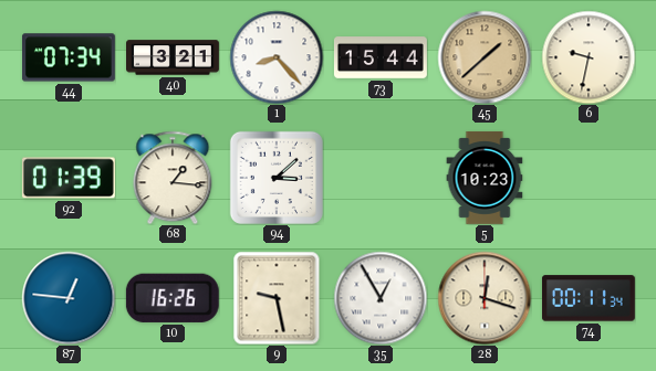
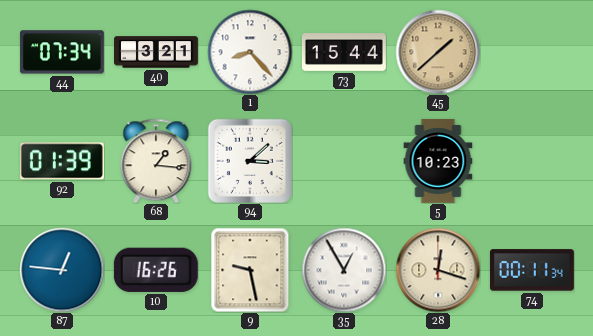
6: 9:32 -> none (589, 57)
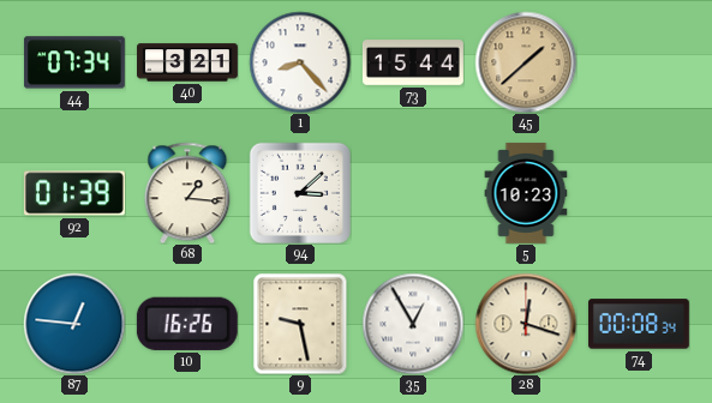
74: 00:11 -> 00:08 (639, 324)
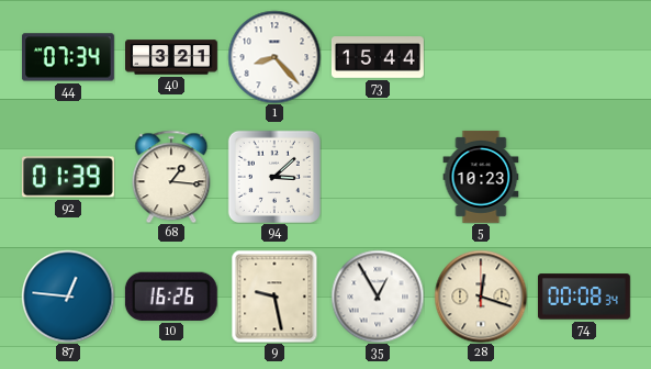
45: 1:38 -> none (526, 62)
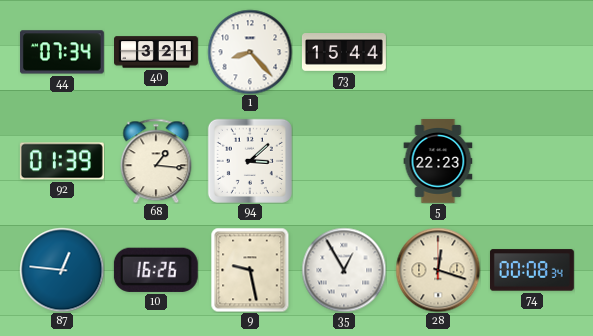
5: 10:23 -> 22:23 (438, 161)
